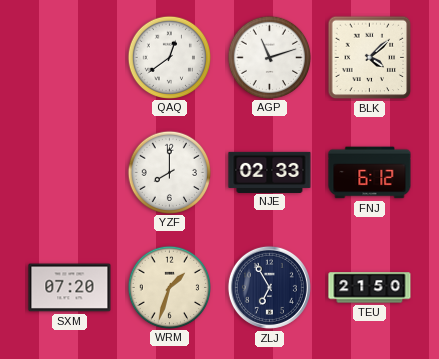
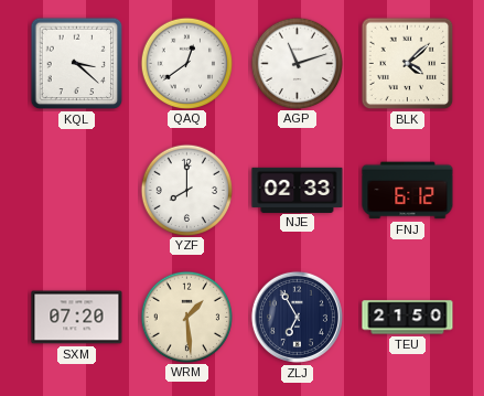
KQL: none -> 3:22 (77, 64)
WRM: 1:33 -> 1:29 (186, 317)
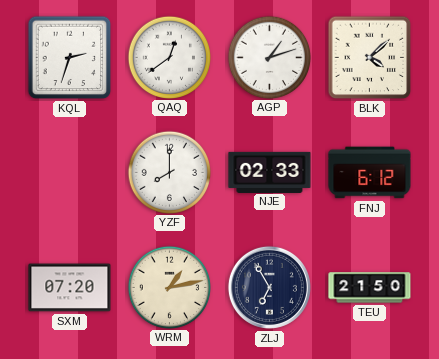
KQL: 3:22 -> 2:33 (70, 58)
AGP: 11:12 -> 1:12 (269, 57)
WRM: 1:29 -> 1:13 (169, 287)
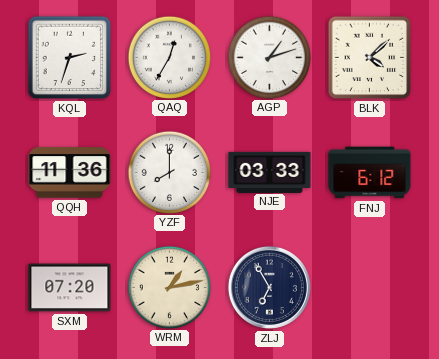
QAQ: 12:39 -> 12:35 (169, 57)
QQH: none -> 11:36 (70, 173)
NJE: 02:33 -> 03:33 (270, 172)
TEU: 21:50 -> none (370, 288)
